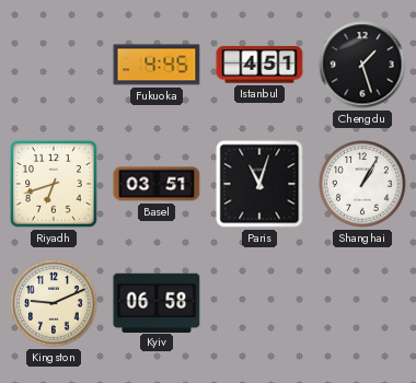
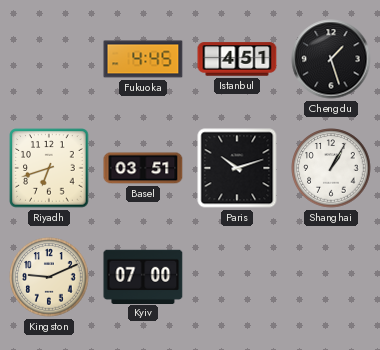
Paris: 11:03 -> 10:12 (237, 168)
Kyiv: 06:58 -> 07:00 (143, 276)
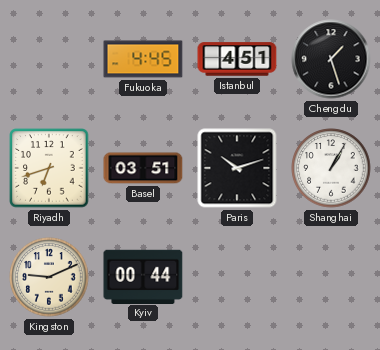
Kyiv: 07:00 -> 00:44 (143, 276)
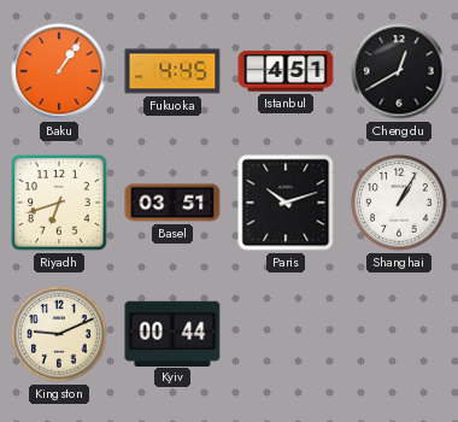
Baku: none -> 1:06 (59, 71)
Chengdu: 1:27 -> 12:40 (399, 71)
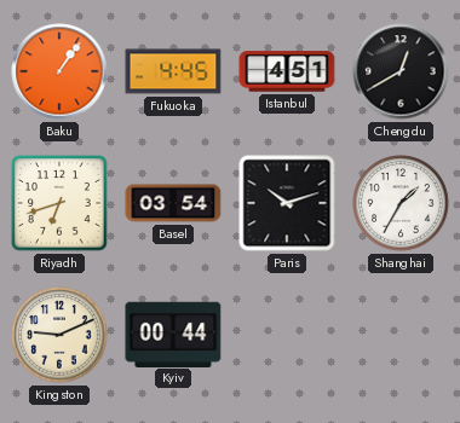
Basel: 03:51 -> 03:54 (173, 203)
Shanghai: 1:05 -> 1:35 (401, 203)
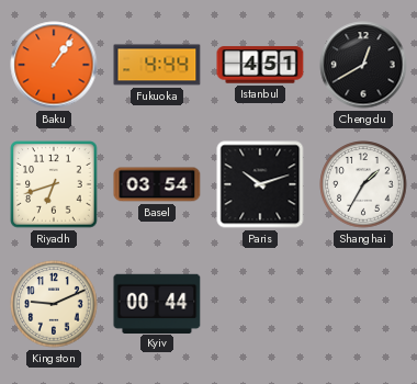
Fukuoka: 4:45 -> 4:44 (157, 65)
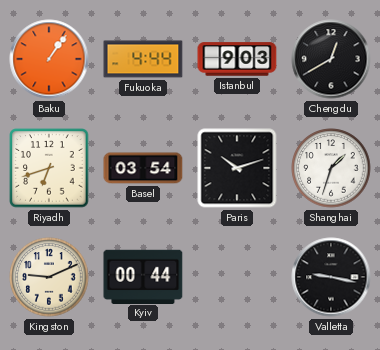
Istanbul: 4:51 -> 9:03 (237, 59)
Shanghai: 1:35 -> 1:33 (331, 168)
Valletta: none -> 9:17 (331, 277)
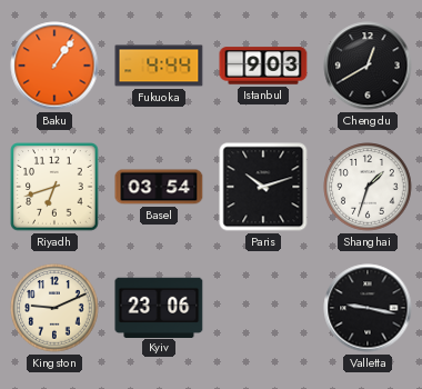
Kyiv: 00:44 -> 23:06 (159, 307)
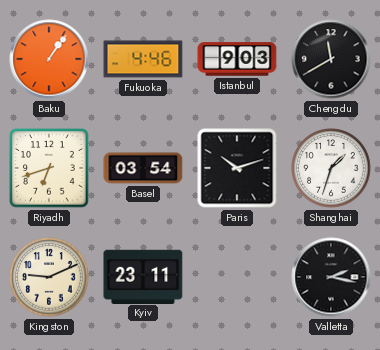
Fukuoka: 4:44 -> 4:46 (143, 59)
Chengdu: 12:40 -> 11:40 (331, 59)
Kyiv: 23:06 -> 23:11 (143, 276)
Valletta: 9:17 -> 2:17 (331, 277)
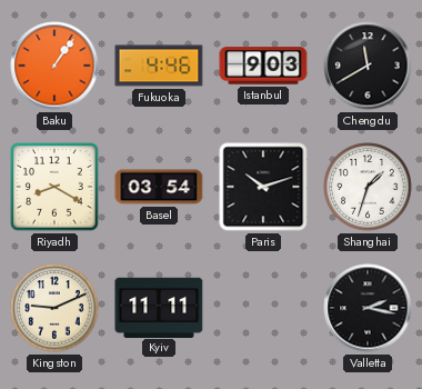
Riyadh: 6:42 -> 8:20 (54, 187)
Kyiv: 23:11 -> 11:11 (159, 307)
